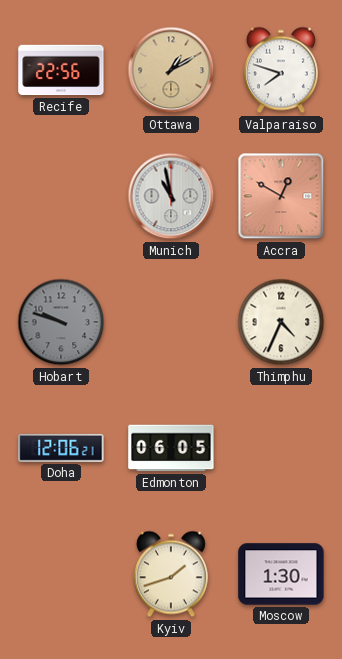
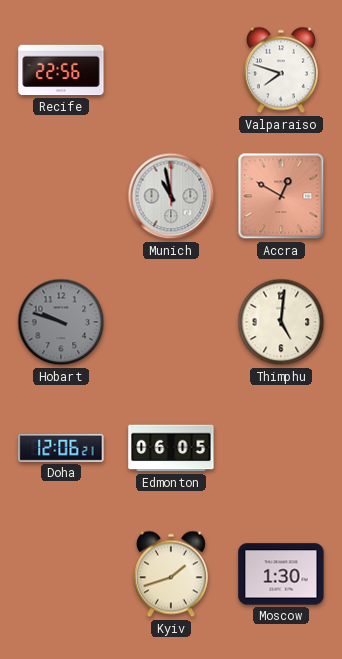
Ottawa: 1:10 -> none (171, 70)
Thimphu: 4:34 -> 5:01 (281, 322)
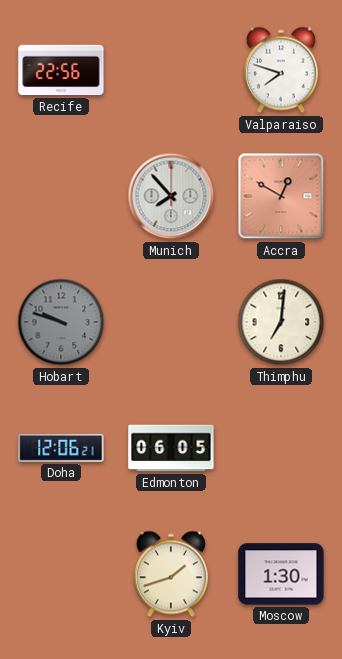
Munich: 10:58 -> 7:53 (171, 196)
Thimphu: 5:01 -> 7:01 (281, 322)
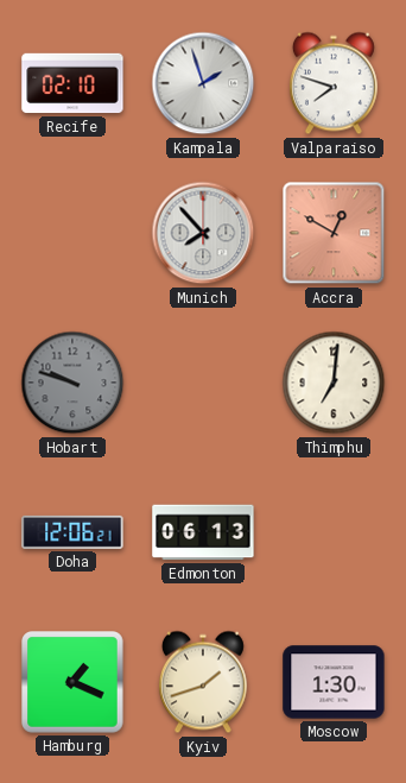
Recife: 22:56 -> 02:10 (72, 83)
Kampala: none -> 1:57 (203, 83)
Edmonton: 06:05 -> 06:13 (203, 532)
Hamburg: none -> 1:19 (74, 683)
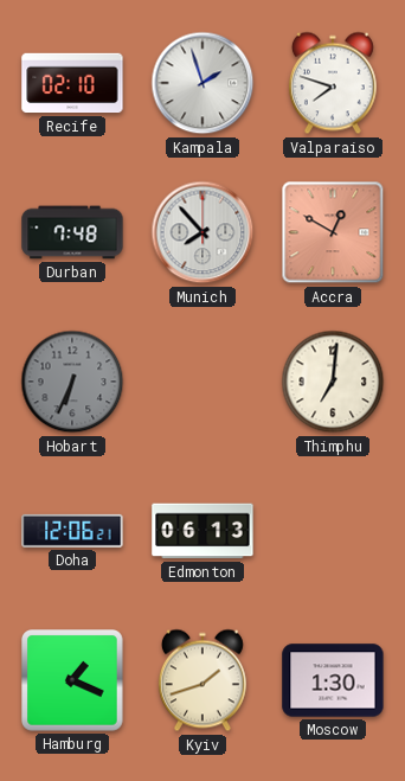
Durban: none -> 7:48 (72, 232)
Hobart: 9:48 -> 6:34 (72, 382)
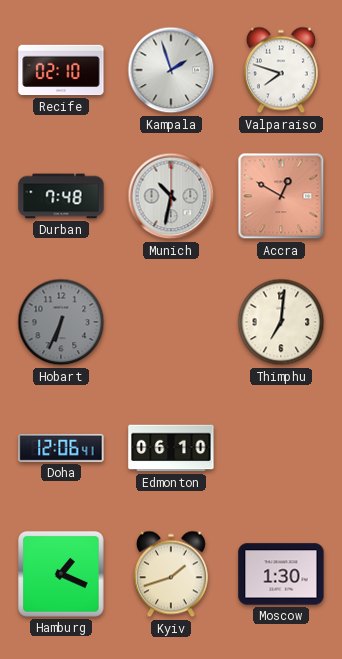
Munich: 7:53 -> 10:32 (171, 196)
Doha: 12:06:21 -> 12:06:41 (61, 448)
Edmonton: 06:13 -> 06:10 (171, 448)
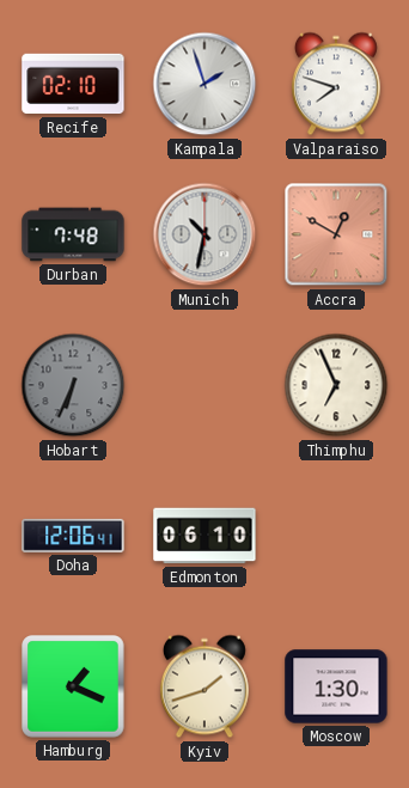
Thimphu: 7:01 -> 6:56 (336, 385)
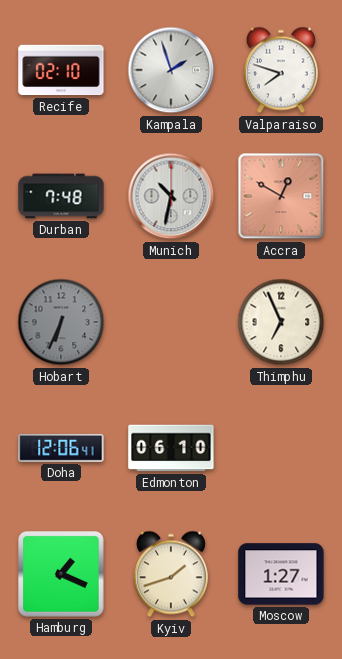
Moscow: 1:30 -> 1:27 (281, 574)
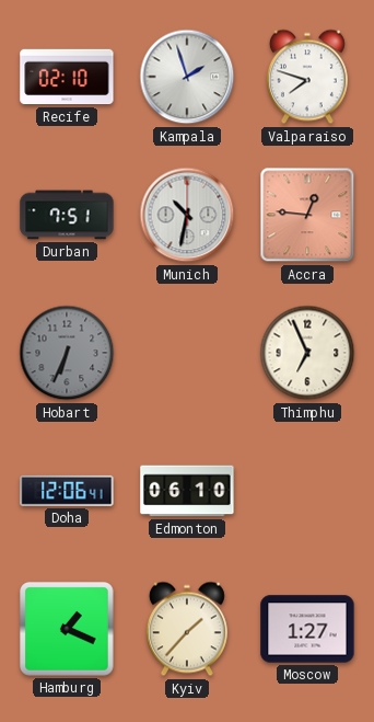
Durban: 7:48 -> 7:51 (67, 215)
Accra: 12:50 -> 12:46 (307, 215)
Kyiv: 1:42 -> 1:37 (187, 629)
